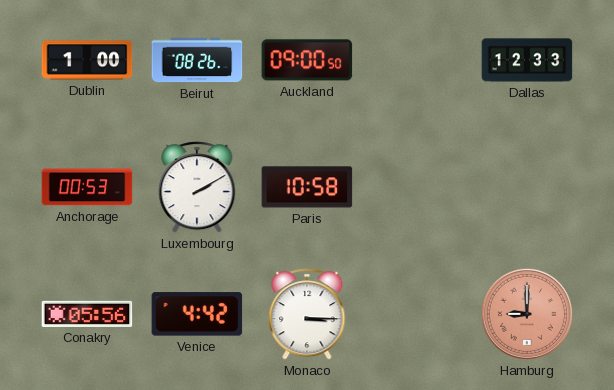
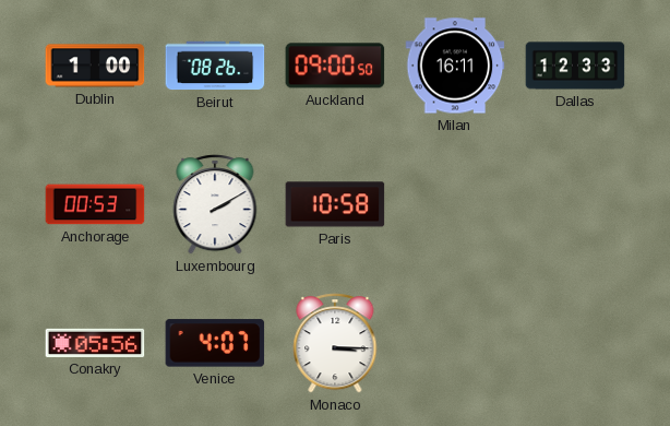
Milan: none -> 16:11 (455, 66)
Venice: 4:42 -> 4:07 (215, 343)
Hamburg: 9:00 -> none (527, 314)
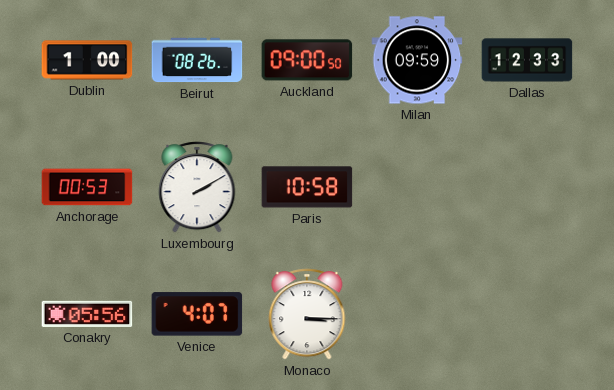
Milan: 16:11 -> 09:59 (417, 60)
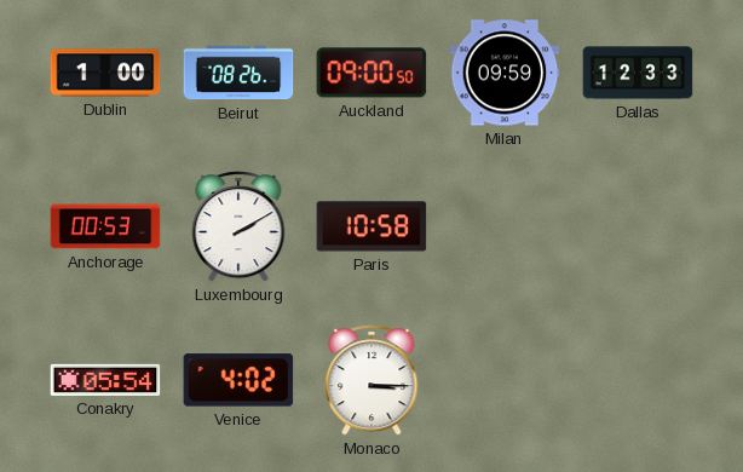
Conakry: 05:56 -> 05:54 (105, 380)
Venice: 4:07 -> 4:02 (238, 380)
